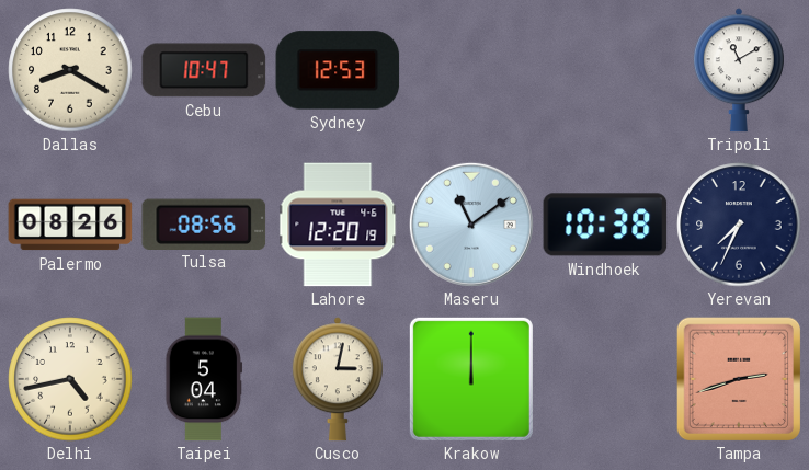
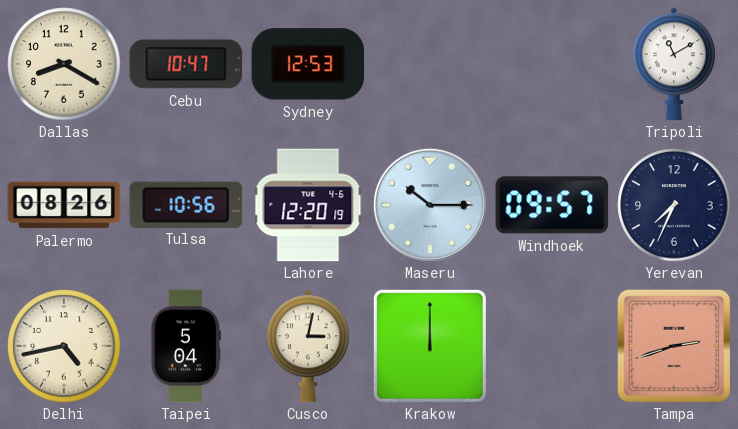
Tulsa: 08:56 -> 10:56 (186, 204)
Maseru: 11:09 -> 10:15 (430, 205)
Windhoek: 10:38 -> 09:57 (552, 205)
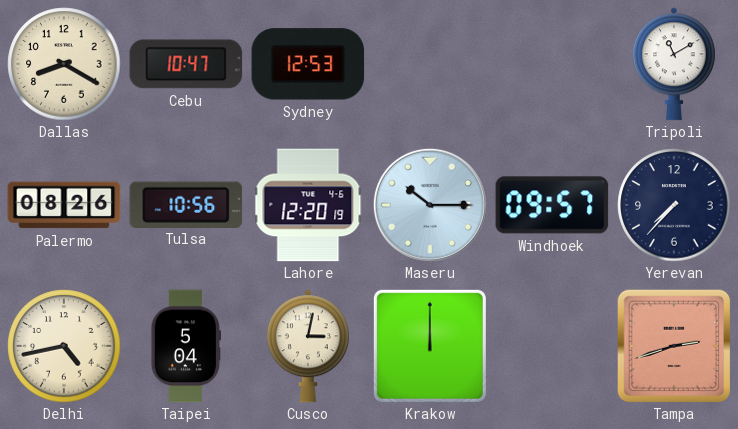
Yerevan: 7:34 -> 7:37 (674, 205)
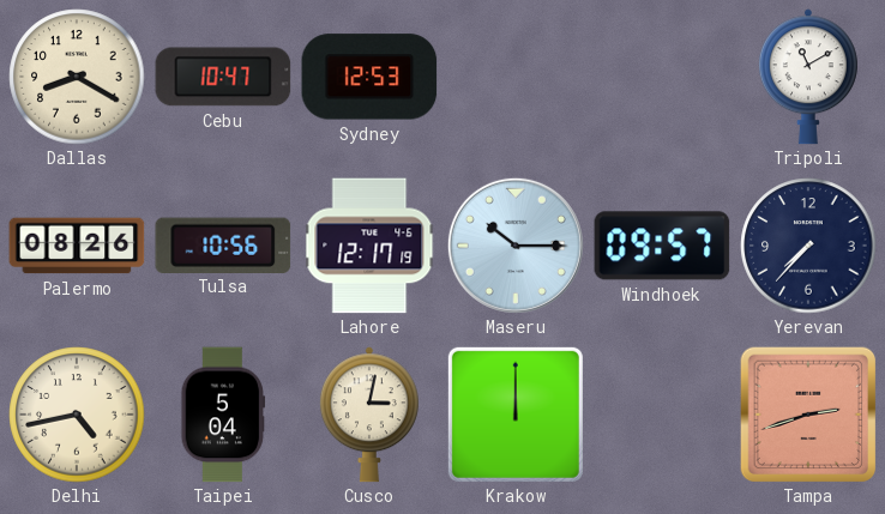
Lahore: 12:20 -> 12:17 (369, 246)
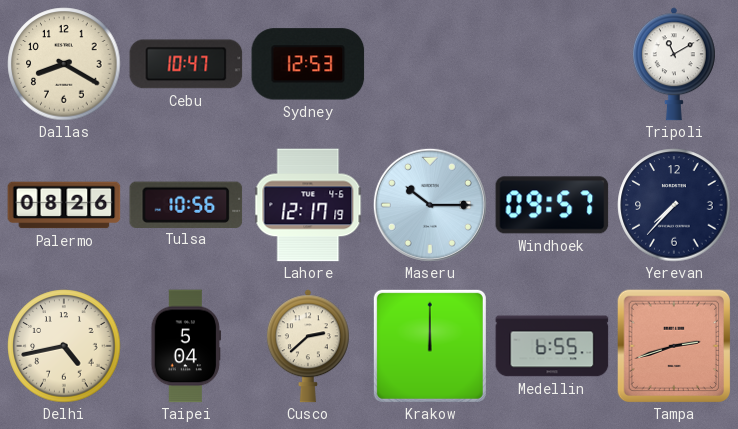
Cusco: 3:02 -> 2:38 (308, 346)
Medellin: none -> 6:55 (552, 346)
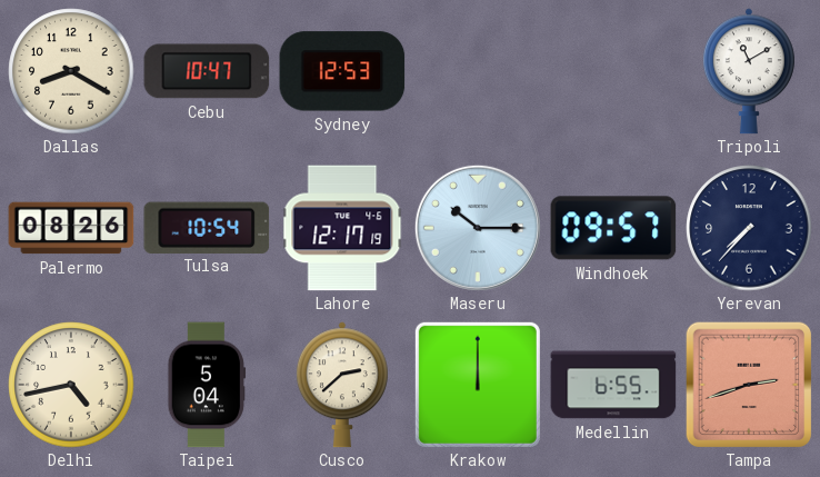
Tulsa: 10:56 -> 10:54 (207, 227)
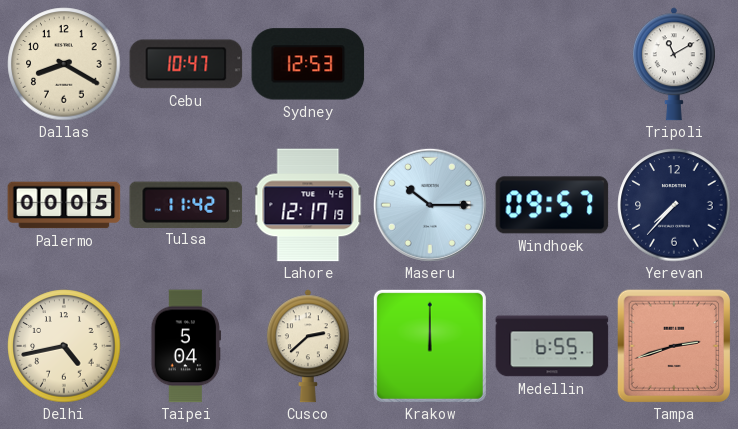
Palermo: 08:26 -> 00:05 (64, 205)
Tulsa: 10:54 -> 11:42 (186, 204)
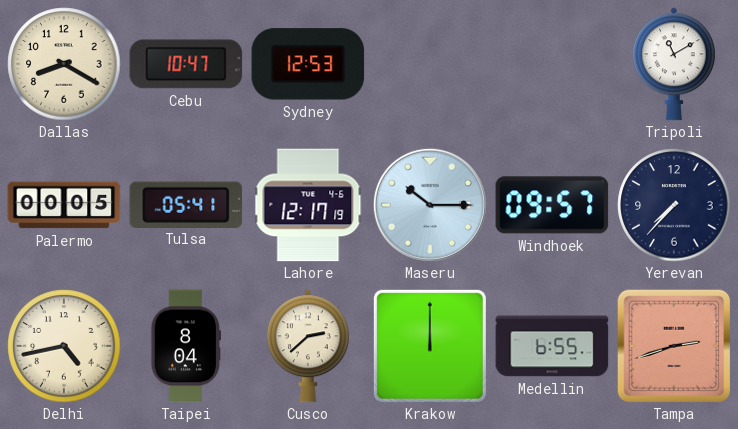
Tulsa: 11:42 -> 05:41 (186, 204)
Taipei: 5:04 -> 8:04 (186, 346)
